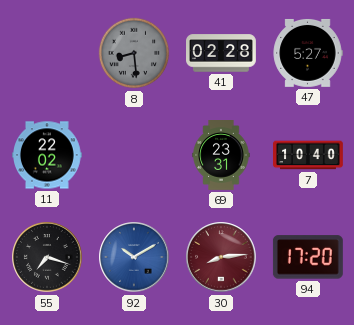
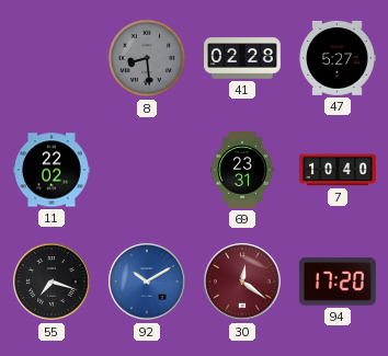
30: 8:14 -> 12:21 (242, 282)
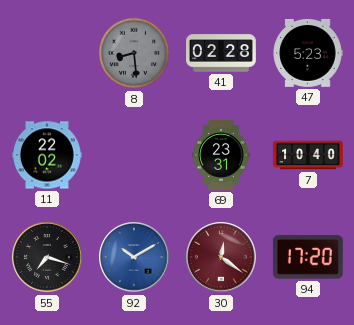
47: 5:27 -> 5:23 (308, 53)
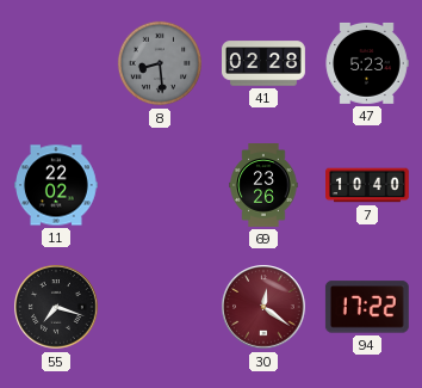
69: 23:31 -> 23:26 (263, 186)
92: 10:10 -> none (134, 257)
94: 17:20 -> 17:22 (367, 307)
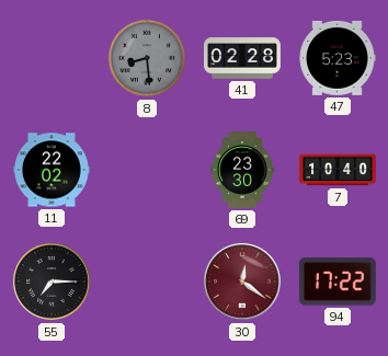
69: 23:26 -> 23:30 (242, 171)
55: 7:18 -> 7:15 (52, 282)
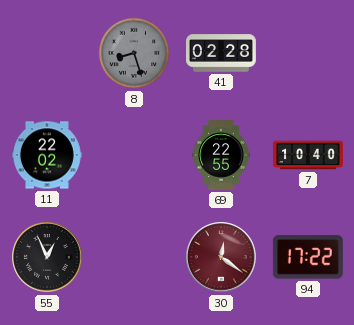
8: 8:29 -> 8:27 (134, 53)
47: 5:23 -> none (338, 58)
69: 23:30 -> 22:55 (221, 156)
55: 7:15 -> 12:56 (47, 257)
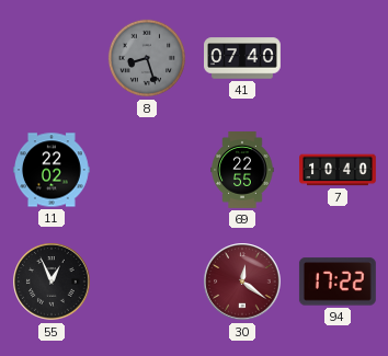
41: 02:28 -> 07:40 (243, 58)
